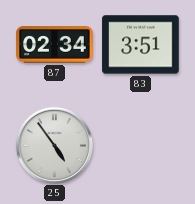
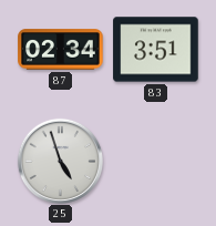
25: 4:54 -> 4:57 (60, 161)
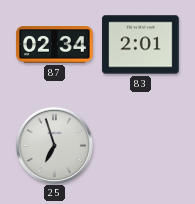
83: 3:51 -> 2:01 (141, 45)
25: 4:57 -> 6:57 (54, 145)
